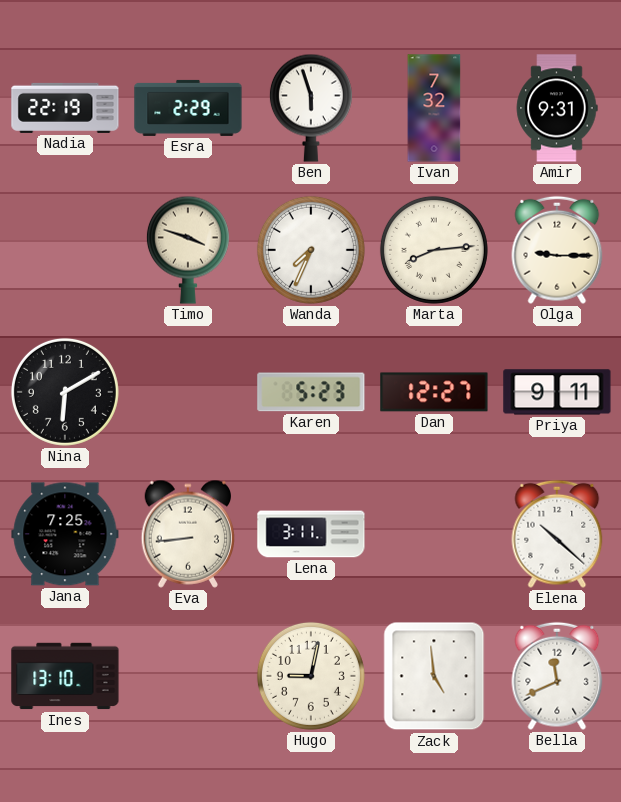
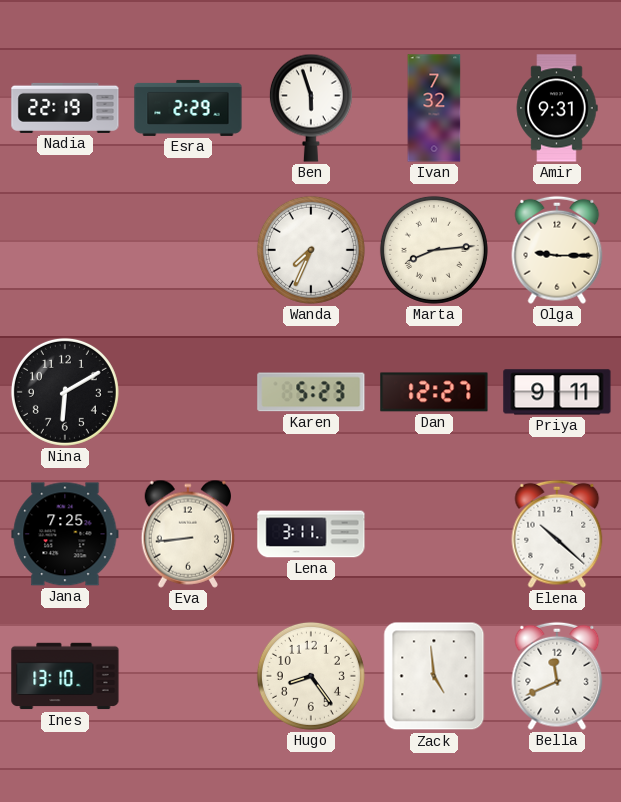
Timo: 3:48 -> none (188, 250)
Hugo: 9:02 -> 8:24 (311, 676)
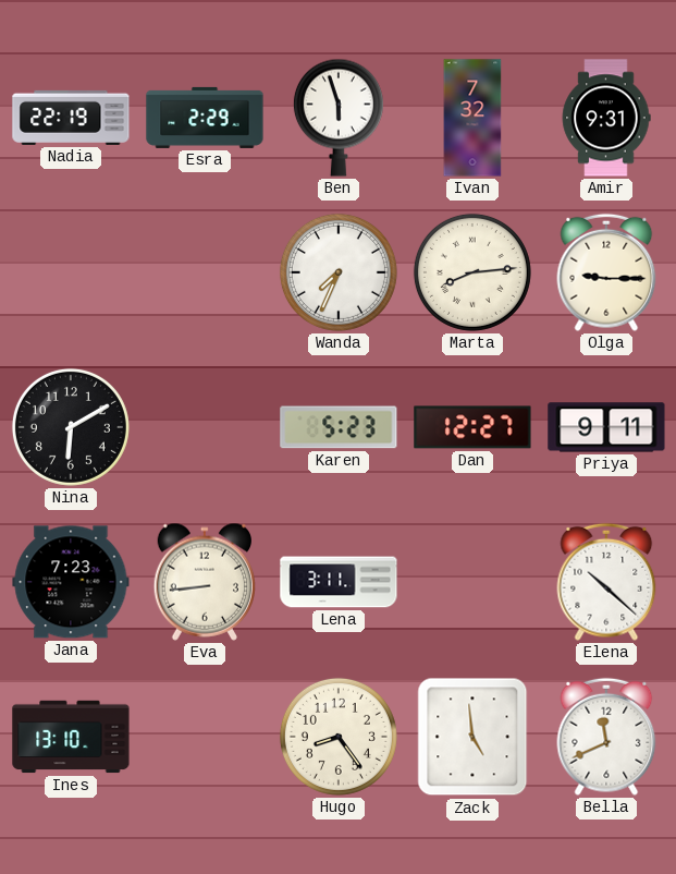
Jana: 7:25 -> 7:23 (71, 582)
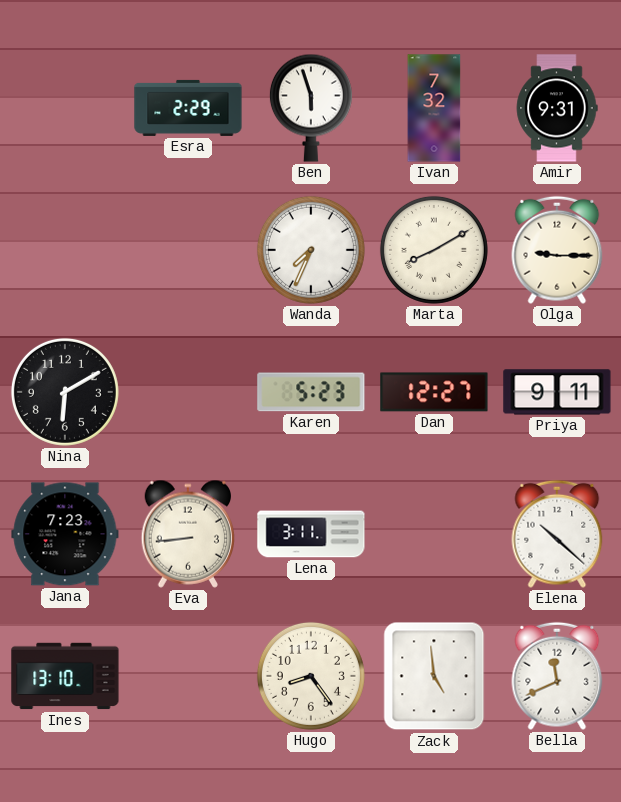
Nadia: 22:19 -> none (71, 118)
Marta: 8:14 -> 8:10 (434, 250)
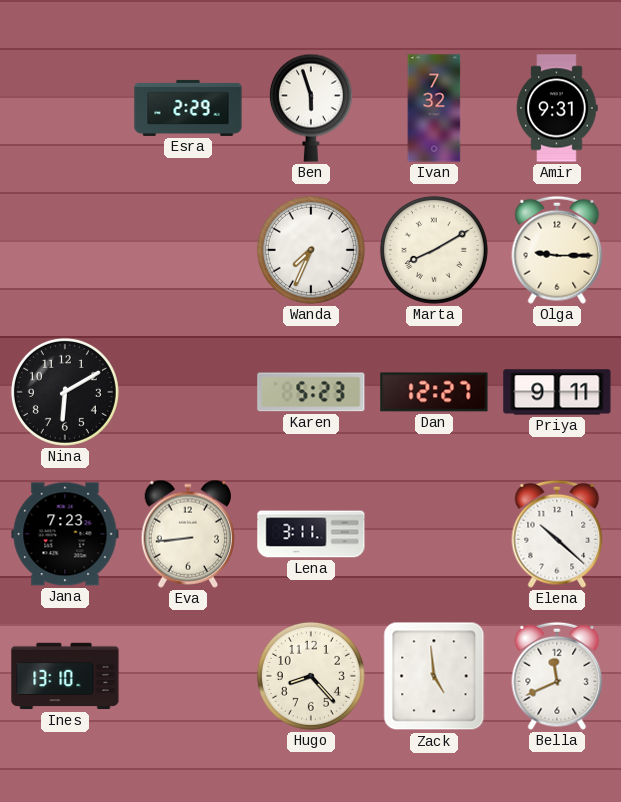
Hugo: 8:24 -> 8:23 (311, 676)
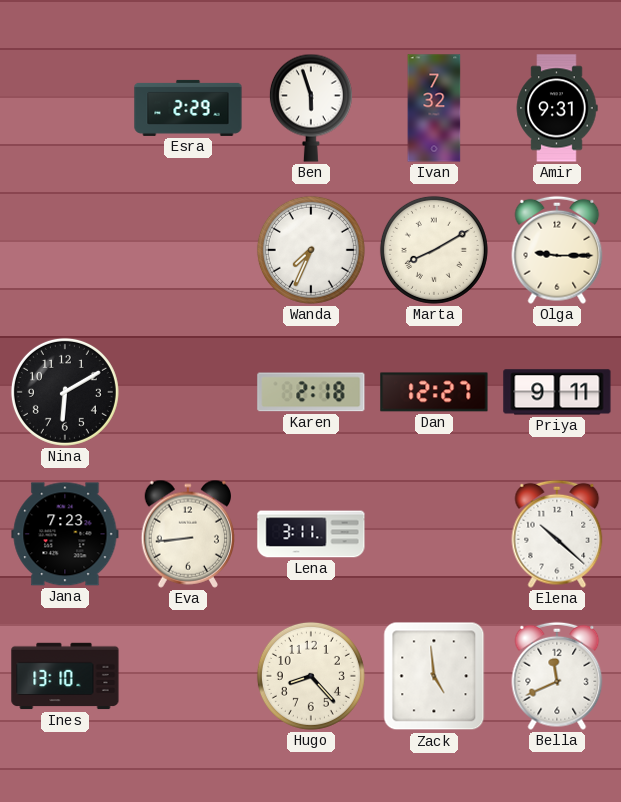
Karen: 5:23 -> 2:18 (311, 392)
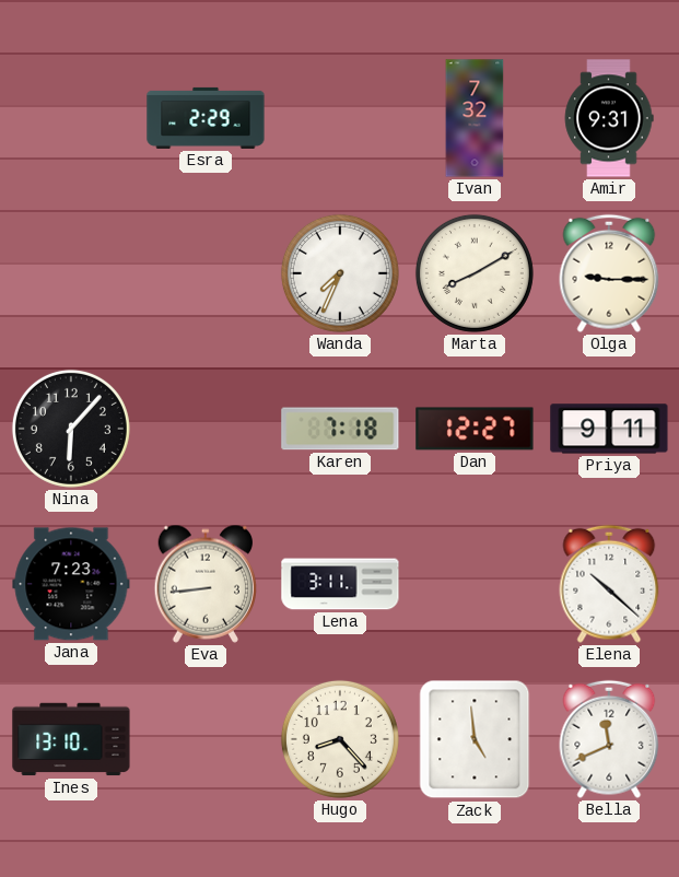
Ben: 5:57 -> none (311, 108)
Nina: 6:10 -> 6:07 (71, 429)
Karen: 2:18 -> 7:18 (340, 429)
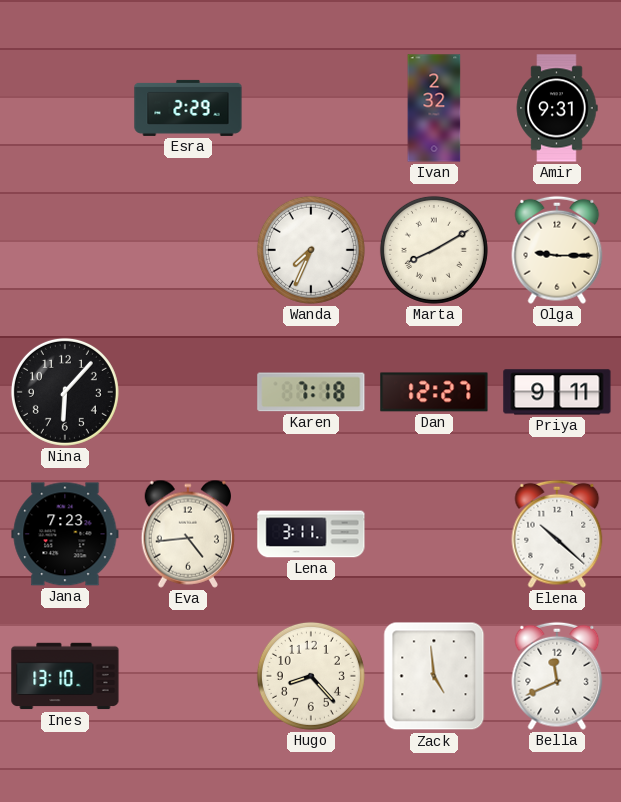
Ivan: 7:32 -> 2:32 (434, 108)
Eva: 8:44 -> 4:44 (188, 534)
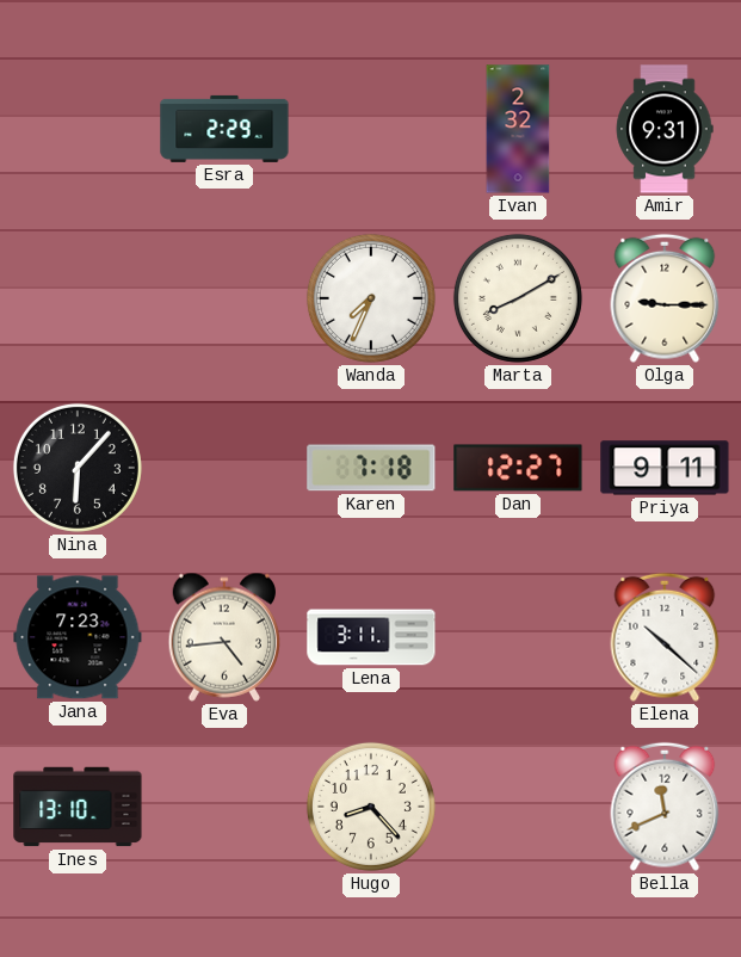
Zack: 4:59 -> none (434, 676)
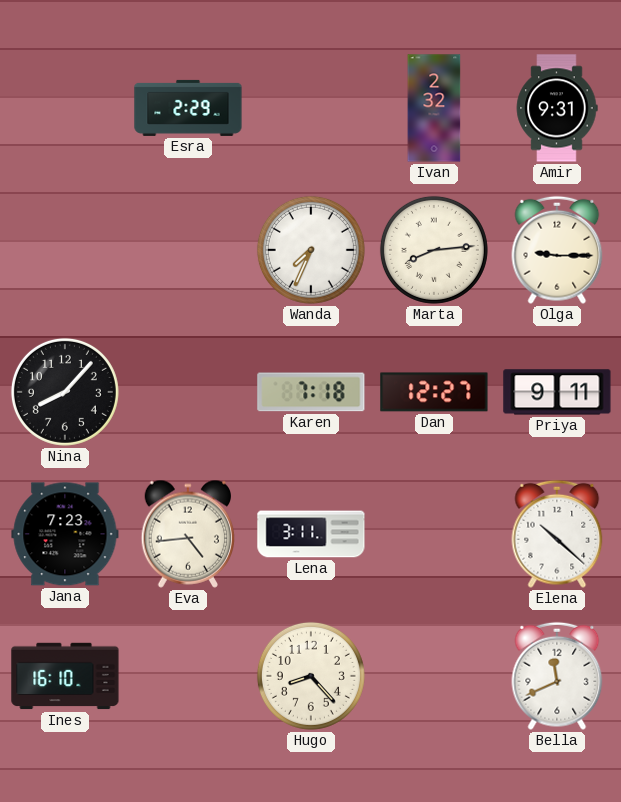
Marta: 8:10 -> 8:14 (434, 250)
Nina: 6:07 -> 8:07 (65, 392)
Ines: 13:10 -> 16:10 (65, 676)
